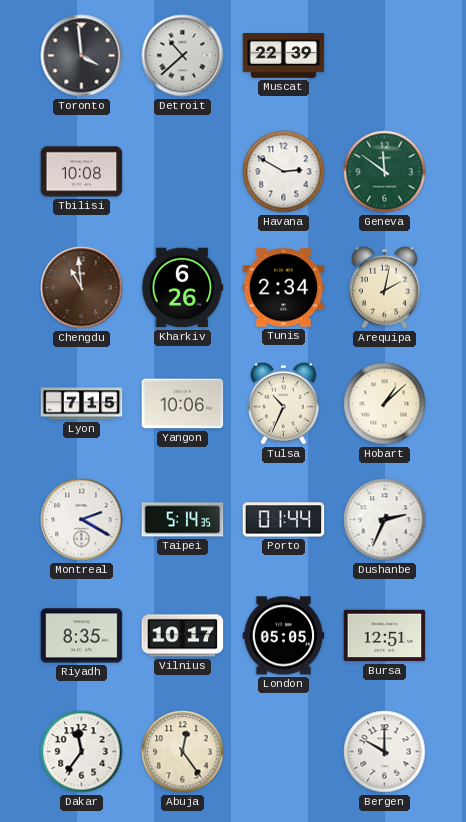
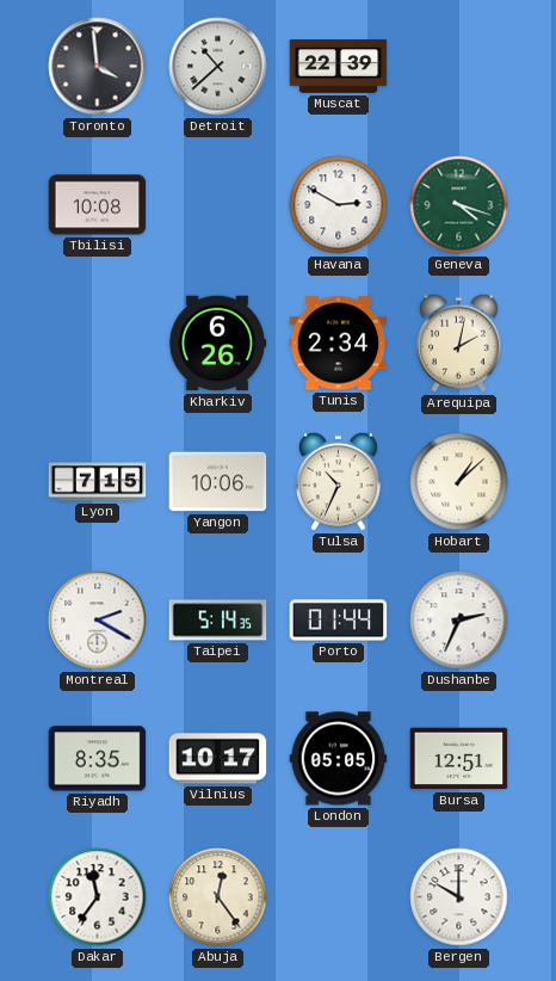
Geneva: 11:51 -> 4:18 (459, 205)
Chengdu: 10:59 -> none (82, 288)
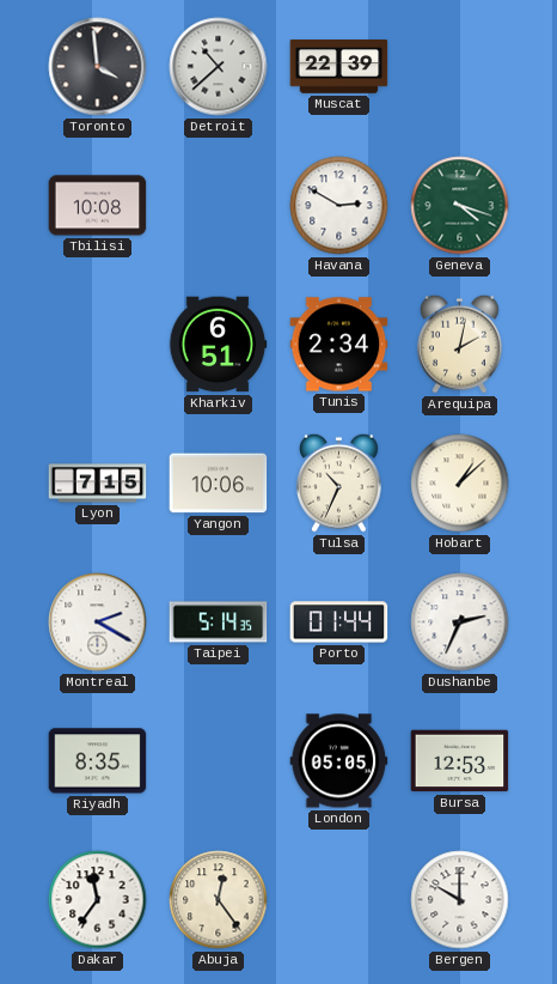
Kharkiv: 6:26 -> 6:51 (218, 345)
Vilnius: 10:17 -> none (218, 759)
Bursa: 12:51 -> 12:53 (460, 761)
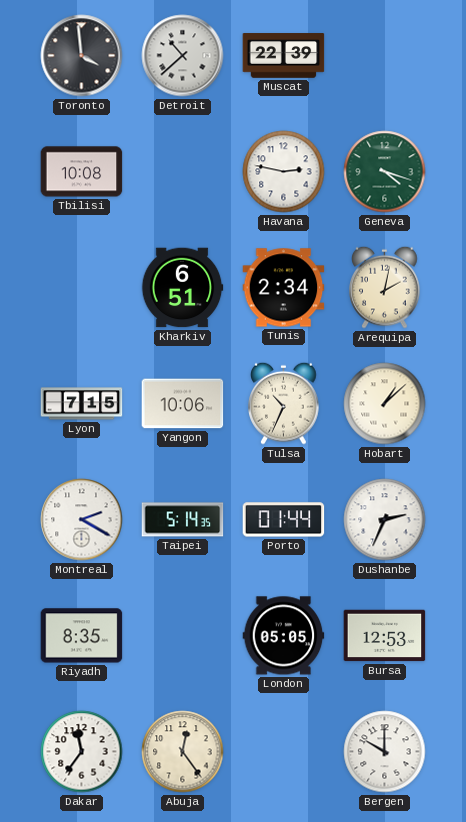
Havana: 2:50 -> 2:47 (284, 172)
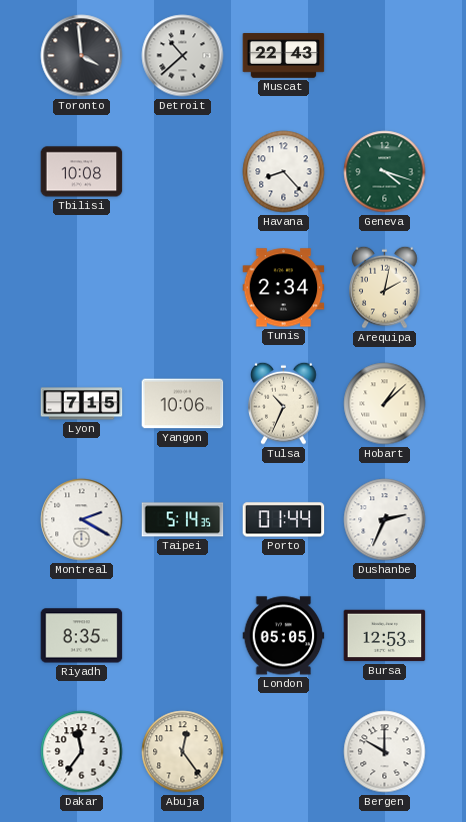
Muscat: 22:39 -> 22:43 (284, 56)
Havana: 2:47 -> 8:23 (284, 172)
Kharkiv: 6:51 -> none (182, 288)
